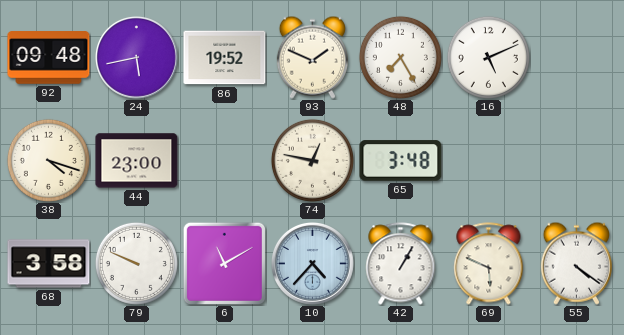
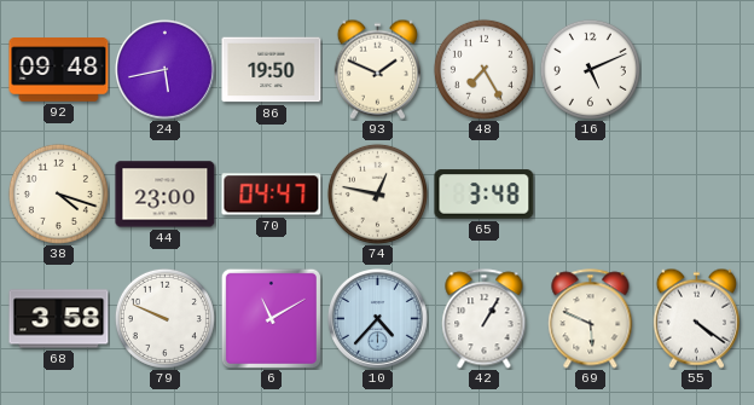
86: 19:52 -> 19:50 (272, 70)
70: none -> 04:47 (272, 195)
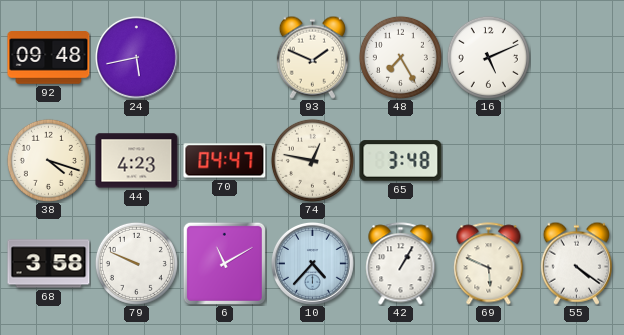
86: 19:50 -> none (272, 70)
44: 23:00 -> 4:23 (137, 161)
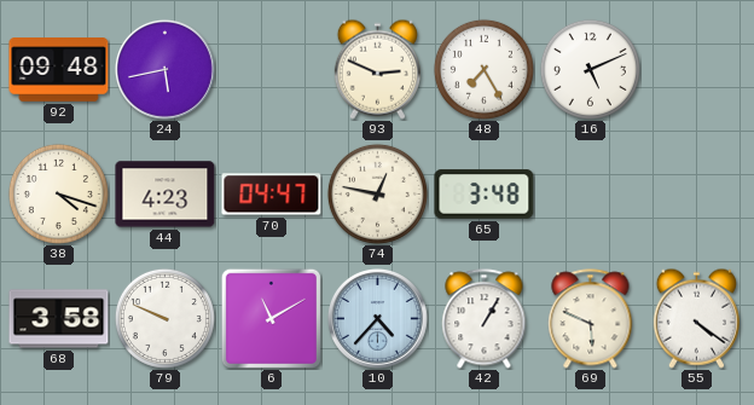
93: 1:49 -> 2:49 (377, 69)
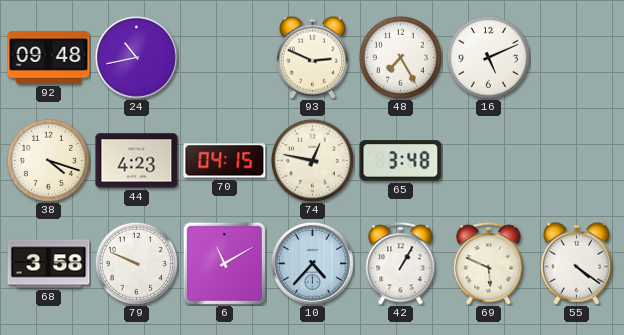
24: 5:43 -> 10:43 (137, 58)
70: 04:47 -> 04:15 (225, 161)
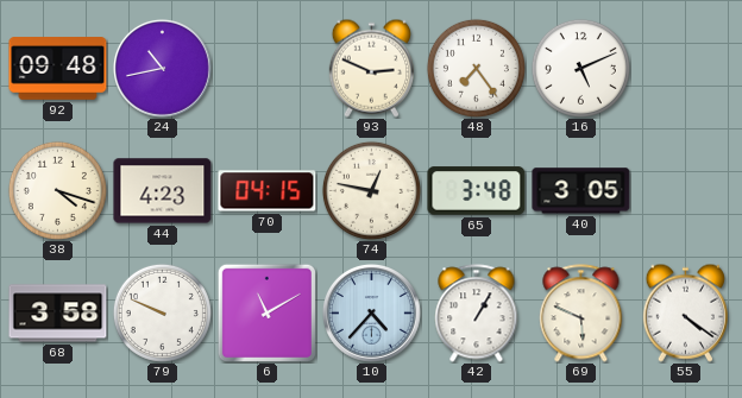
48: 7:25 -> 7:24 (476, 68)
40: none -> 3:05 (581, 191)
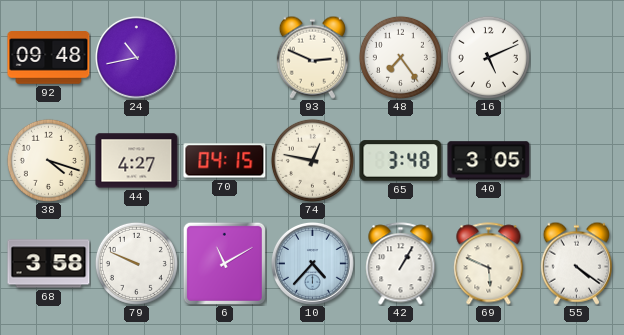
44: 4:23 -> 4:27 (137, 161)
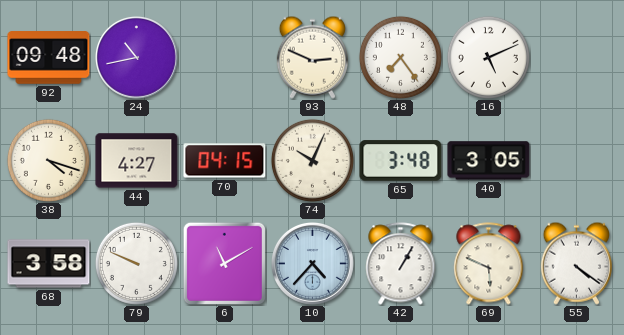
74: 12:47 -> 10:04 (312, 160)
